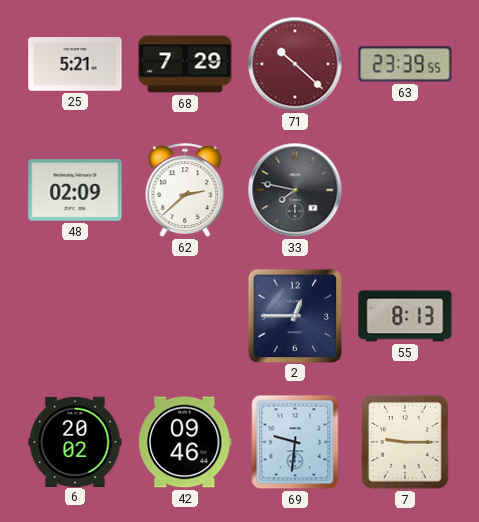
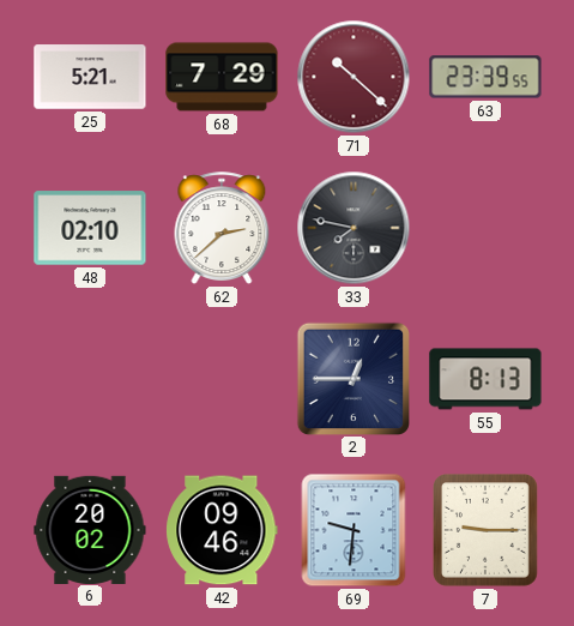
48: 02:09 -> 02:10 (90, 228)
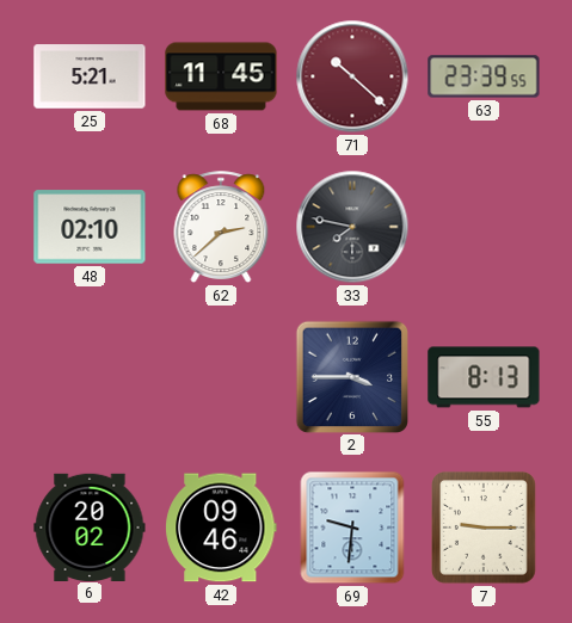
68: 7:29 -> 11:45 (221, 76)
2: 12:45 -> 3:45 (351, 376)
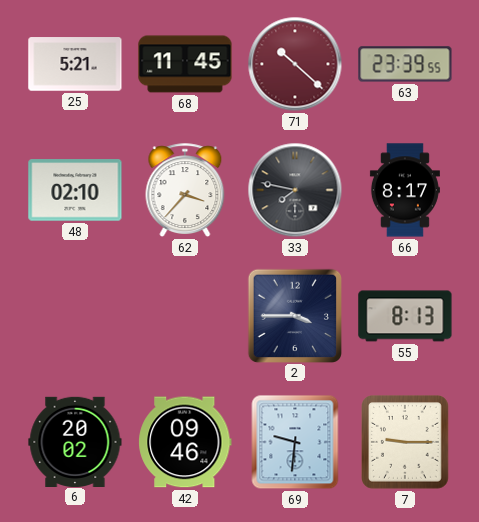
62: 2:38 -> 3:37 (185, 190)
66: none -> 8:17 (405, 190)
